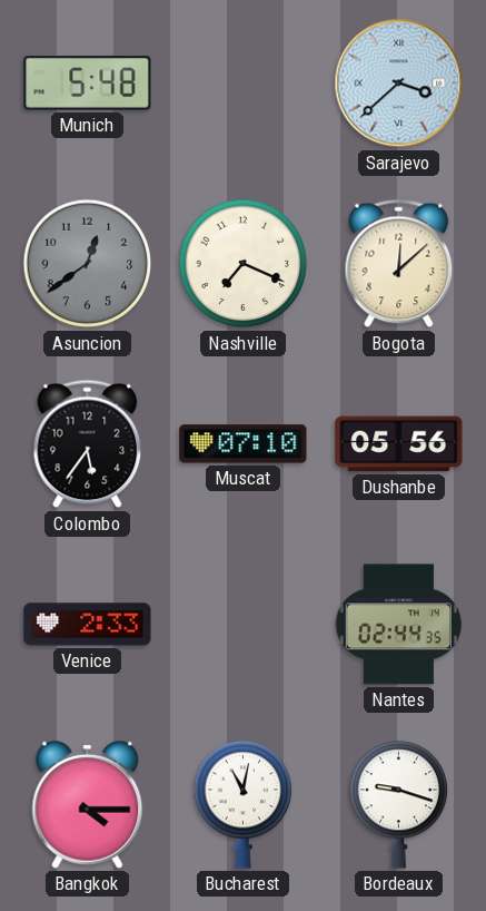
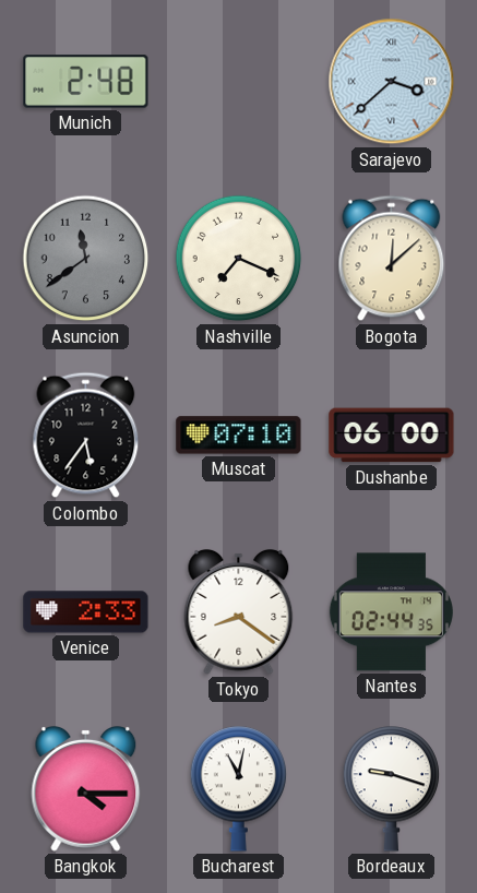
Munich: 5:48 -> 2:48 (86, 82)
Asuncion: 12:39 -> 11:39 (86, 259)
Dushanbe: 05:56 -> 06:00 (392, 436)
Tokyo: none -> 8:21 (239, 611)
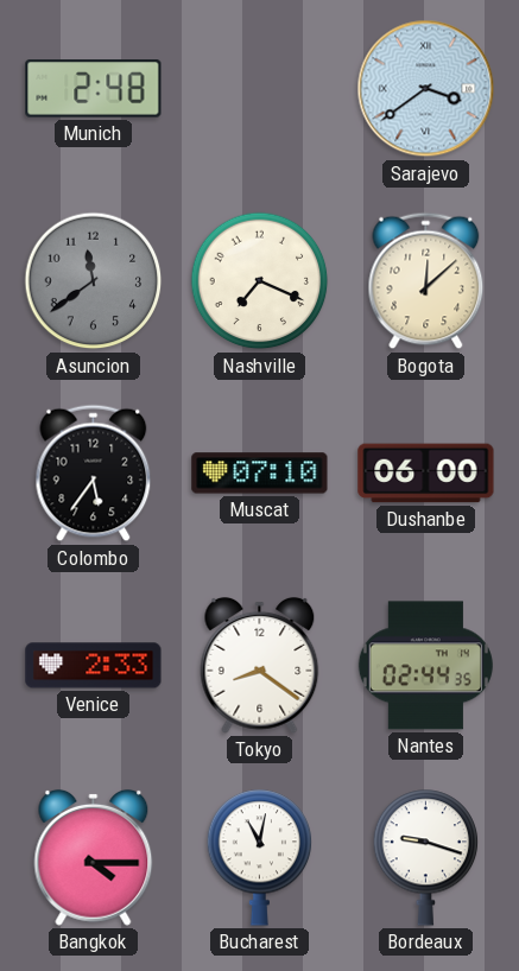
Sarajevo: 3:38 -> 3:39 (426, 89)
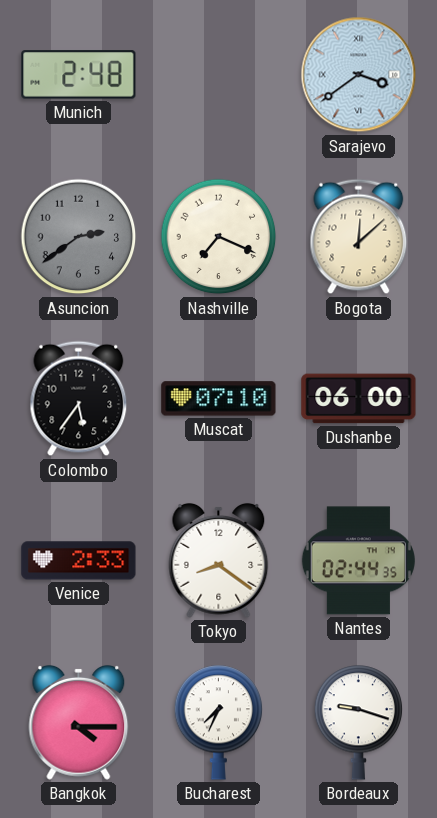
Asuncion: 11:39 -> 2:39 (79, 237)
Bucharest: 11:02 -> 7:34 (219, 723)
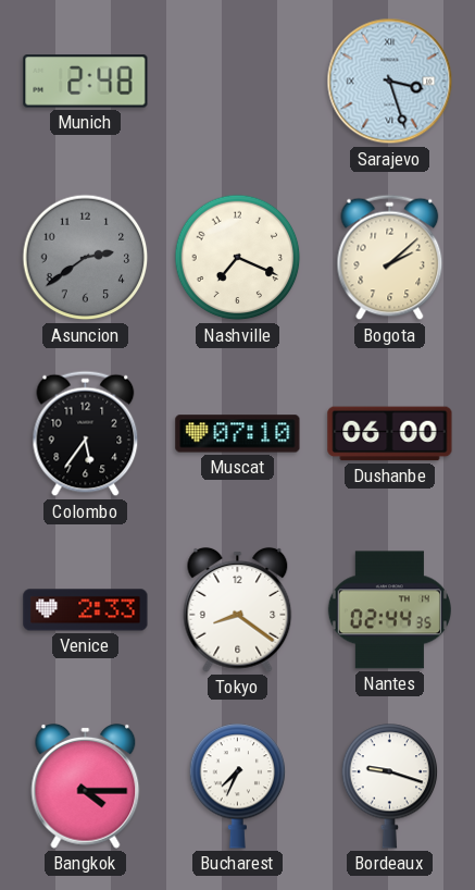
Sarajevo: 3:39 -> 3:27 (390, 82)
Bogota: 12:08 -> 2:08 (390, 258)
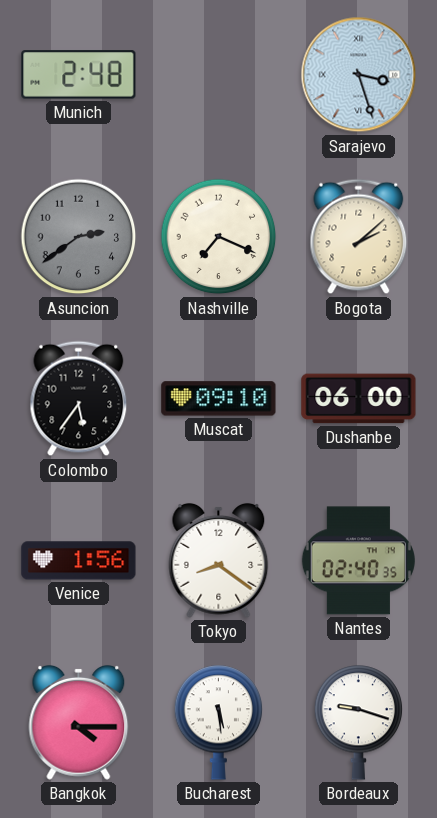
Muscat: 07:10 -> 09:10 (219, 399)
Venice: 2:33 -> 1:56 (79, 561)
Nantes: 02:44 -> 02:40 (358, 561)
Bucharest: 7:34 -> 5:29 (219, 723)
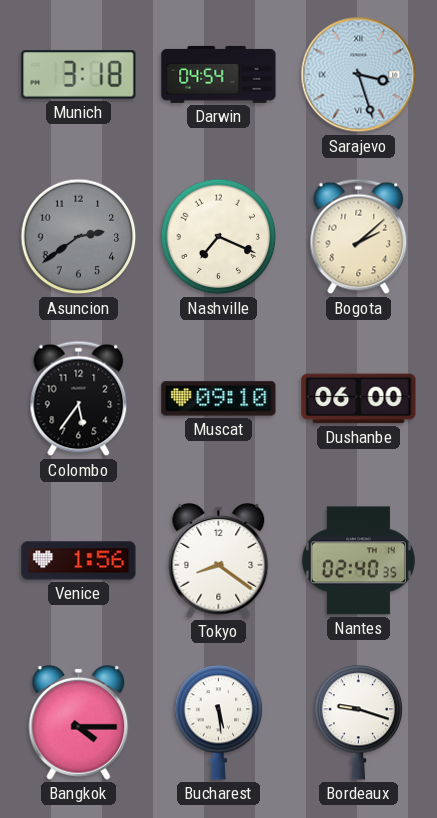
Munich: 2:48 -> 3:18 (79, 75)
Darwin: none -> 04:54 (219, 74)
